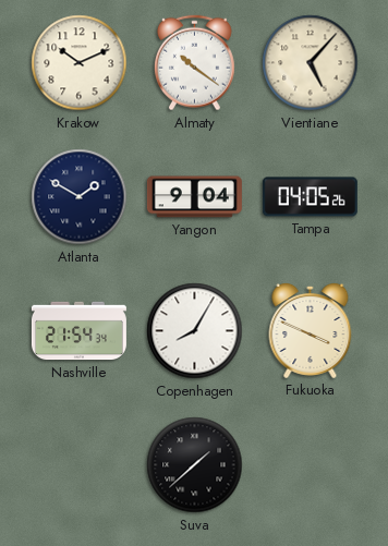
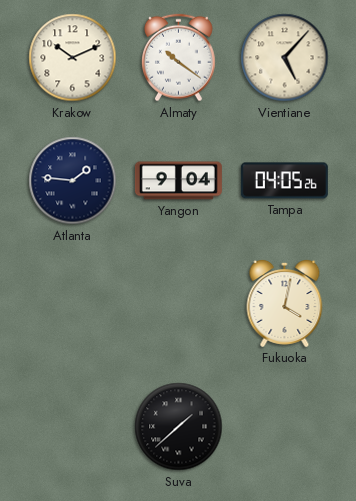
Atlanta: 1:50 -> 1:46 (73, 181)
Nashville: 21:54 -> none (78, 331)
Copenhagen: 8:05 -> none (195, 331)
Fukuoka: 3:49 -> 4:02 (285, 303)
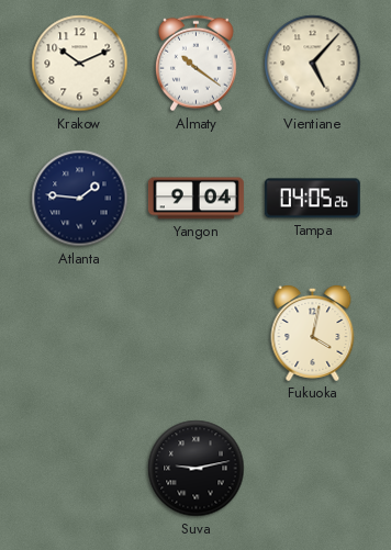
Suva: 1:38 -> 9:13 (197, 469)
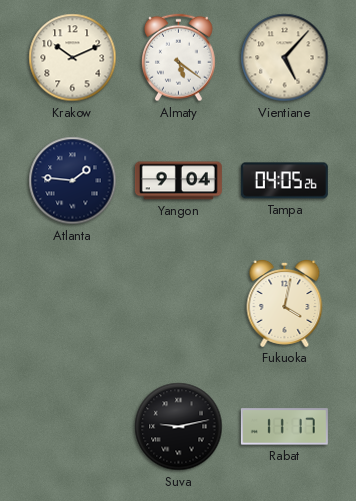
Almaty: 10:21 -> 5:21 (178, 58)
Rabat: none -> 11:17 (284, 427)
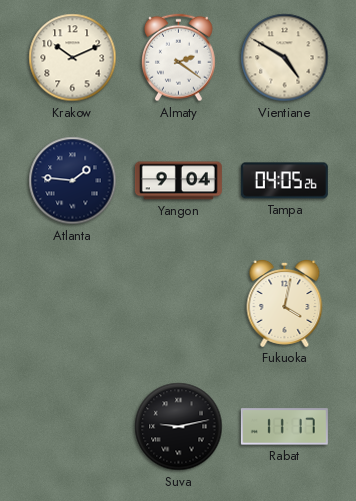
Almaty: 5:21 -> 2:21 (178, 58)
Vientiane: 5:07 -> 4:50 (285, 58)
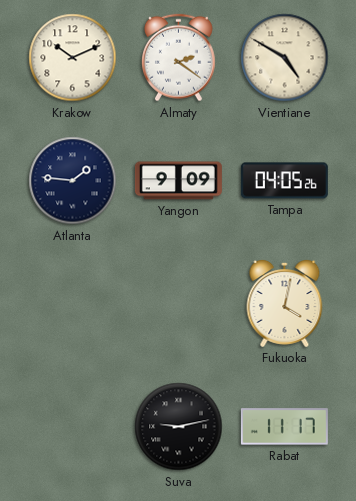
Yangon: 9:04 -> 9:09 (178, 181)
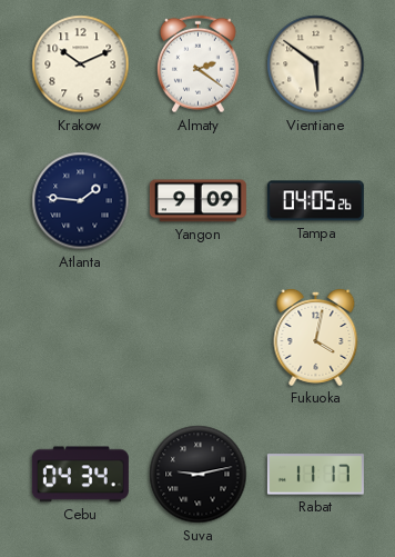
Vientiane: 4:50 -> 5:51 (316, 64)
Cebu: none -> 04:34 (80, 475)
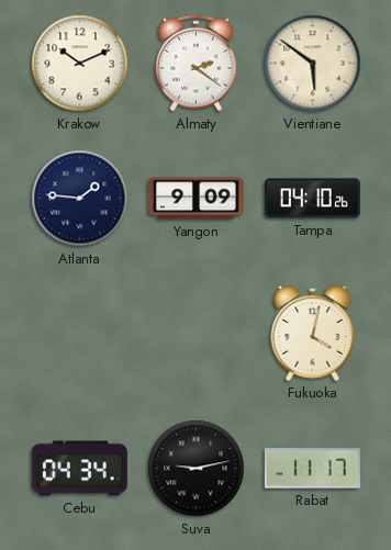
Tampa: 04:05 -> 04:10 (312, 199)
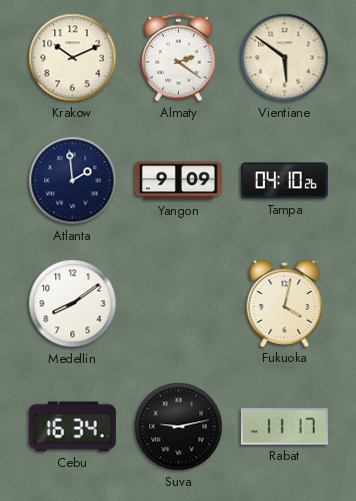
Atlanta: 1:46 -> 1:59 (73, 181)
Medellin: none -> 8:09 (73, 304)
Cebu: 04:34 -> 16:34 (72, 427)
